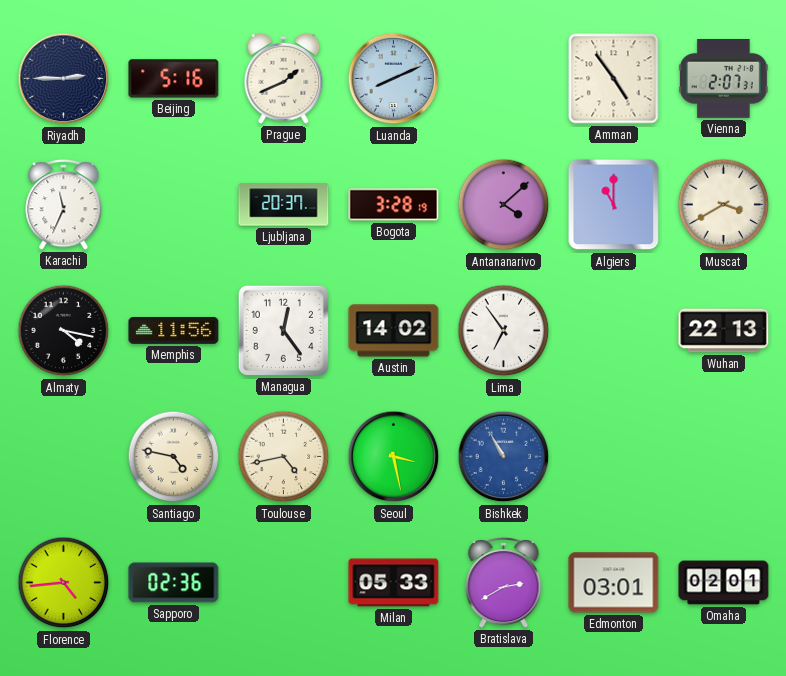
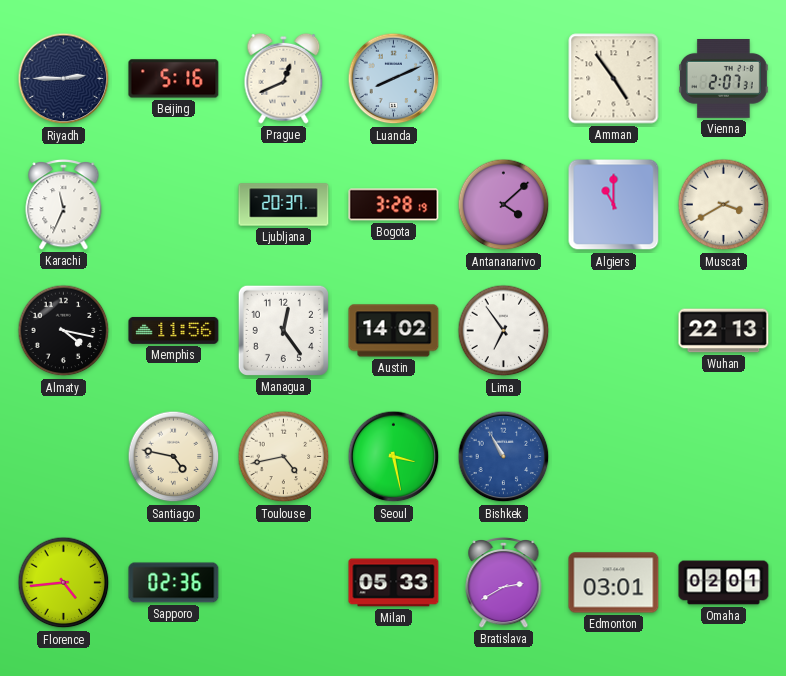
Prague: 1:41 -> 12:41 (284, 78)
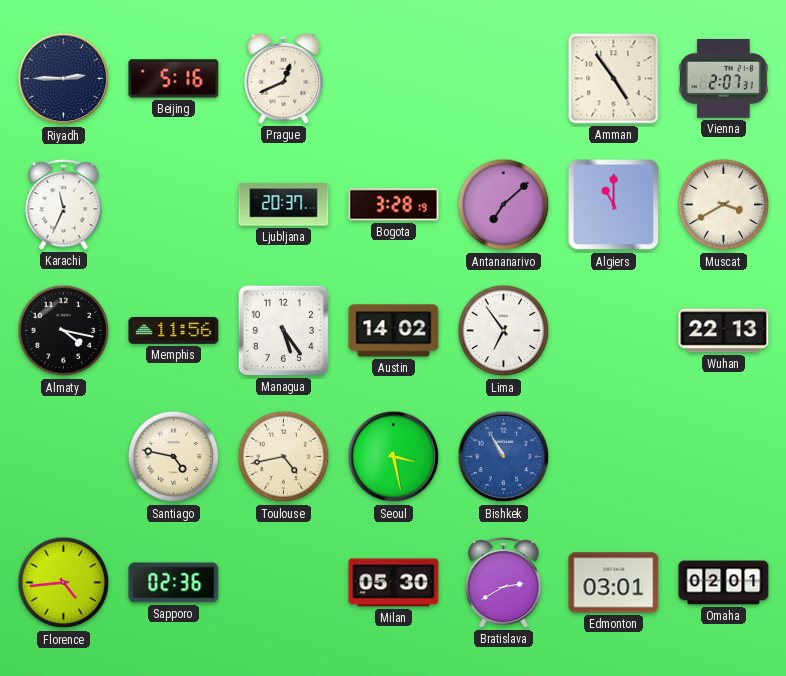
Luanda: 8:11 -> none (394, 79)
Antananarivo: 4:08 -> 7:08 (504, 205)
Managua: 12:24 -> 5:24 (283, 330)
Milan: 05:33 -> 05:30 (394, 583)
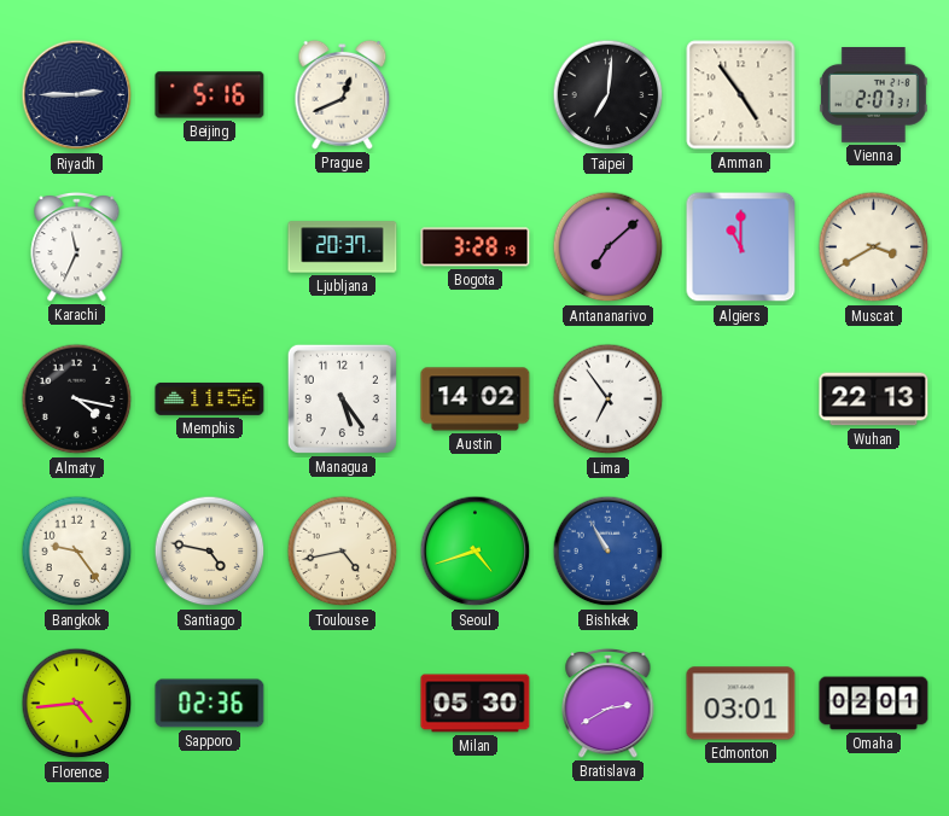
Taipei: none -> 7:01 (609, 95)
Bangkok: none -> 9:24 (77, 552)
Seoul: 3:28 -> 4:42 (476, 552)
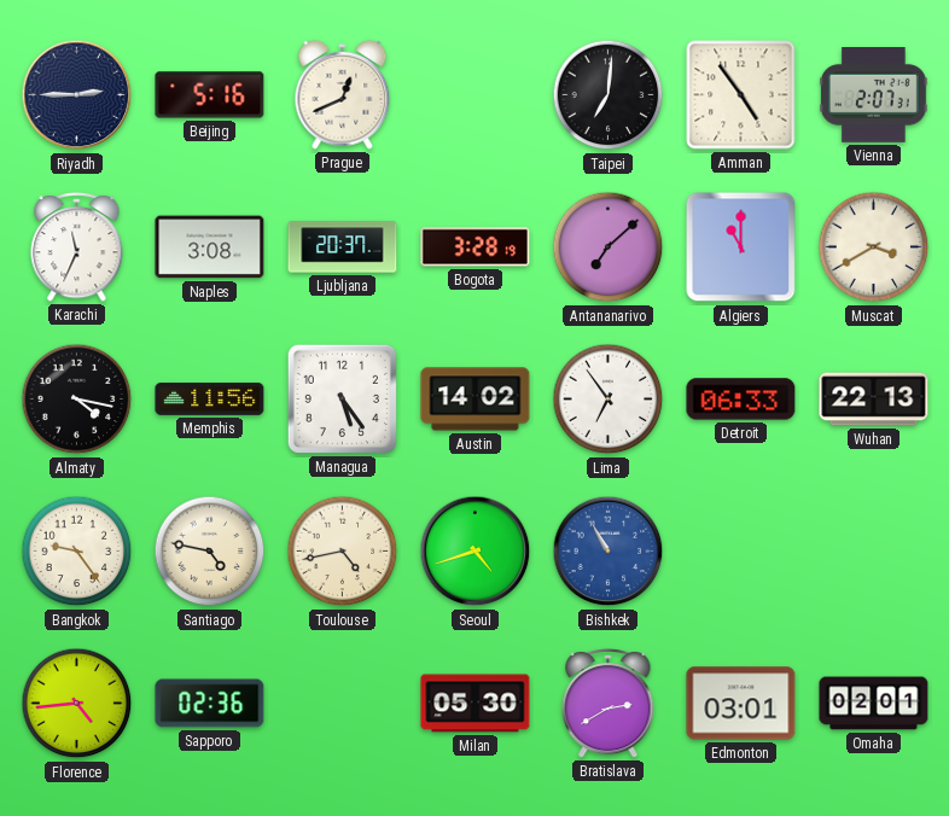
Naples: none -> 3:08 (210, 247)
Detroit: none -> 06:33 (741, 400)
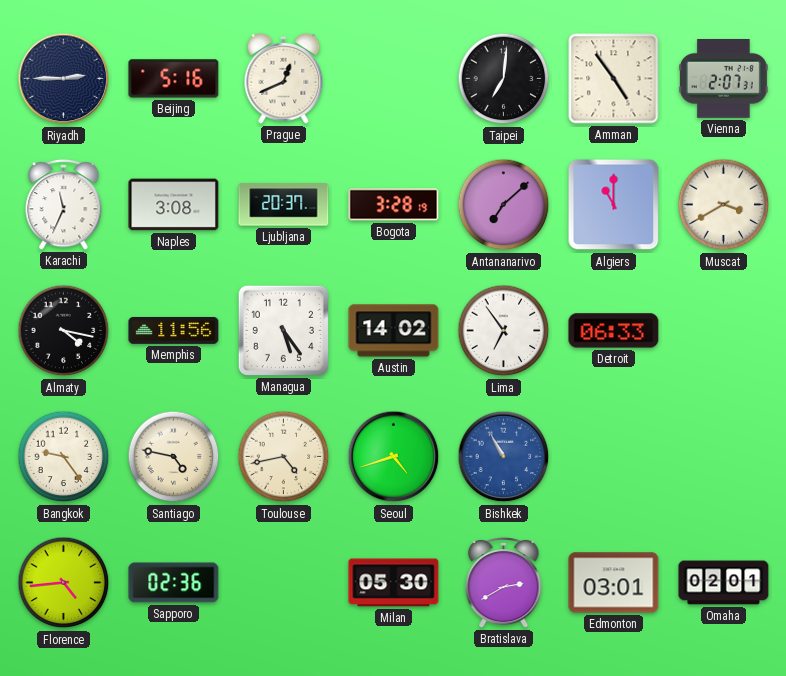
Wuhan: 22:13 -> none (874, 400)
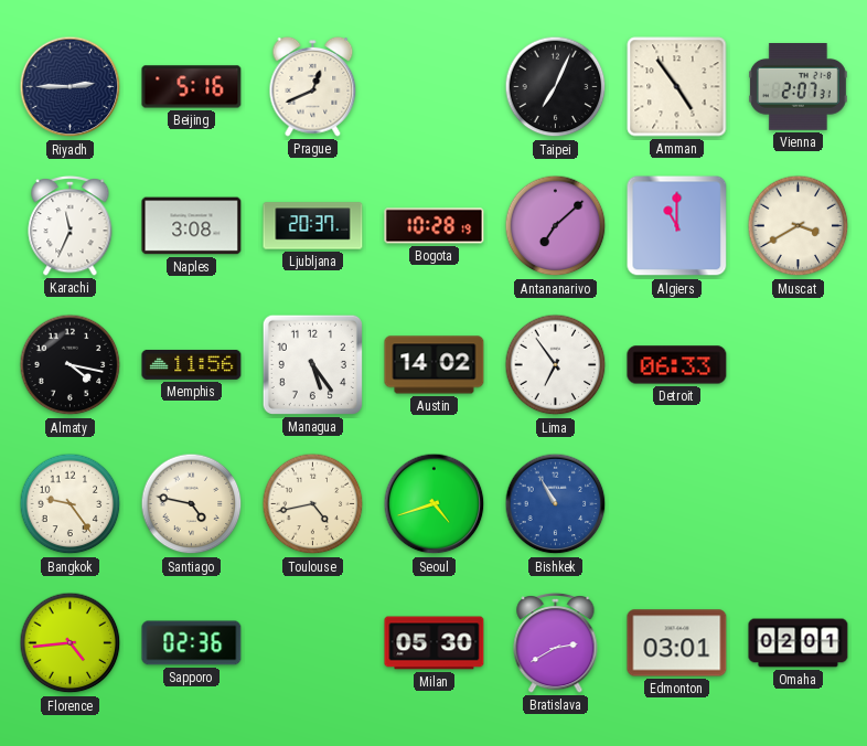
Taipei: 7:01 -> 7:04 (556, 87)
Bogota: 3:28 -> 10:28 (435, 226)
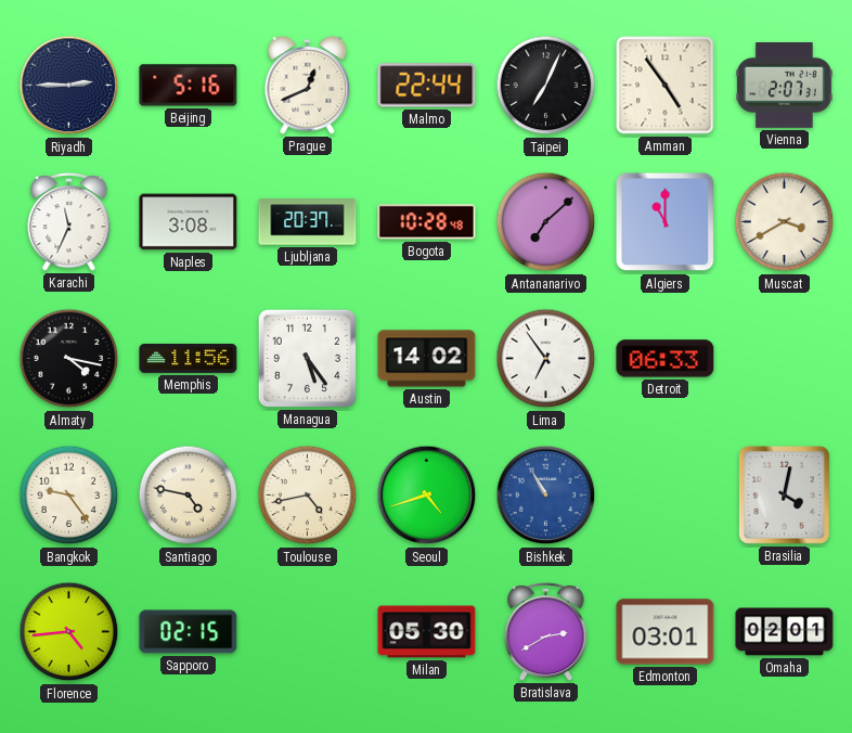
Malmo: none -> 22:44 (427, 86)
Bogota: 10:28:19 -> 10:28:48 (427, 222)
Brasilia: none -> 4:02 (784, 496)
Sapporo: 02:36 -> 02:15 (189, 632)
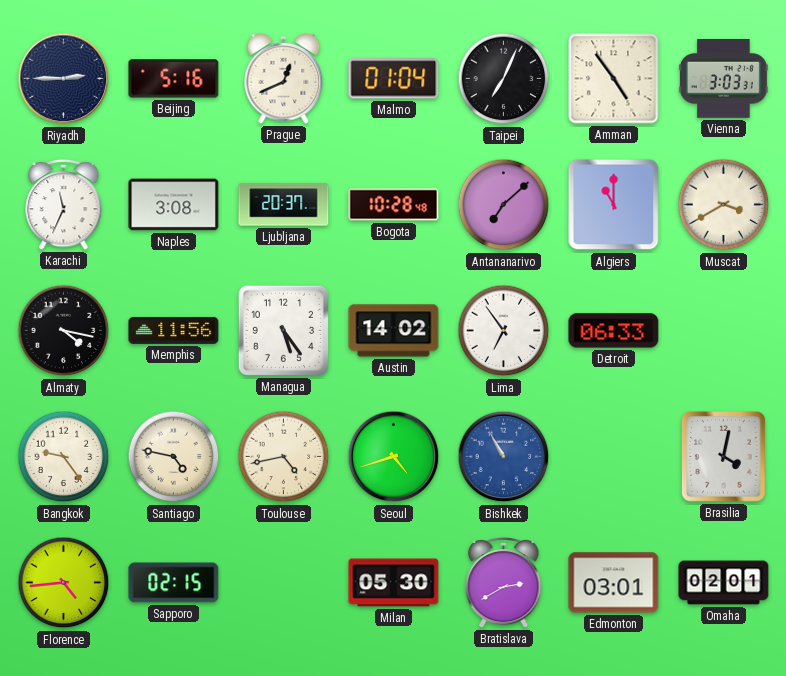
Malmo: 22:44 -> 01:04 (394, 79)
Vienna: 2:07 -> 3:03 (723, 79)
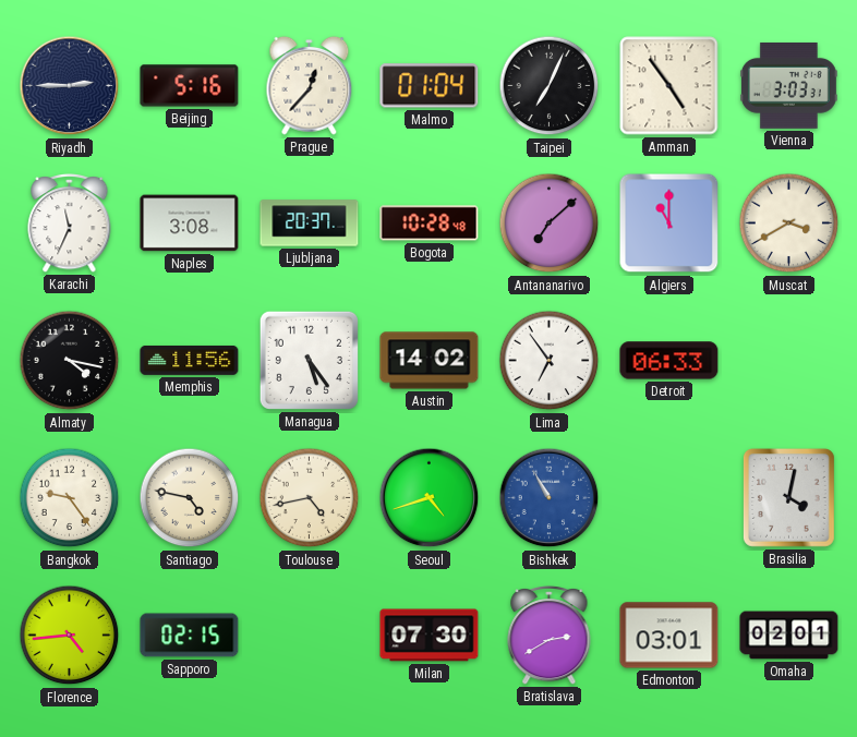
Prague: 12:41 -> 12:37 (310, 85)
Milan: 05:30 -> 07:30 (430, 636)
